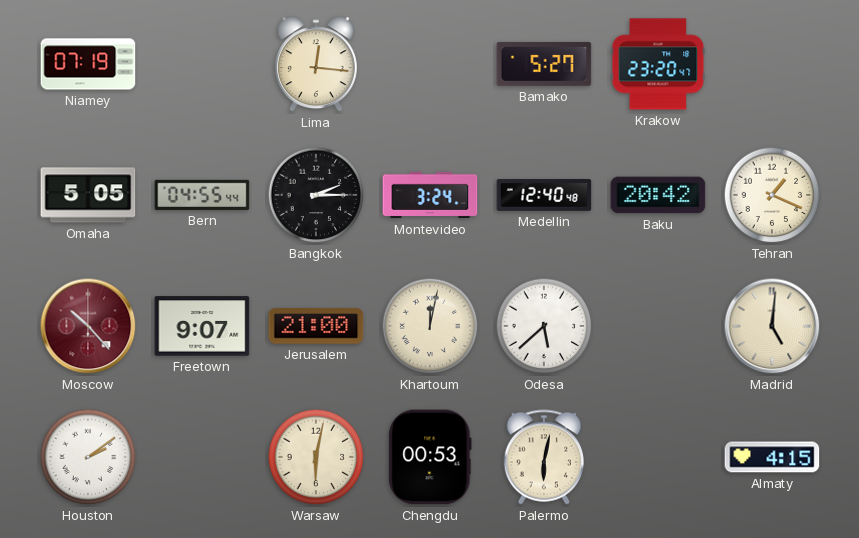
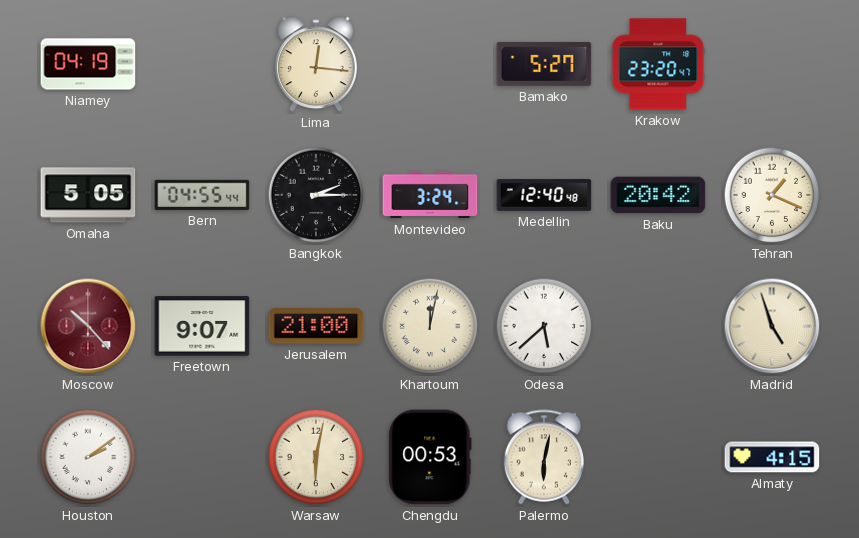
Niamey: 07:19 -> 04:19 (88, 64)
Madrid: 5:01 -> 4:57 (772, 326)
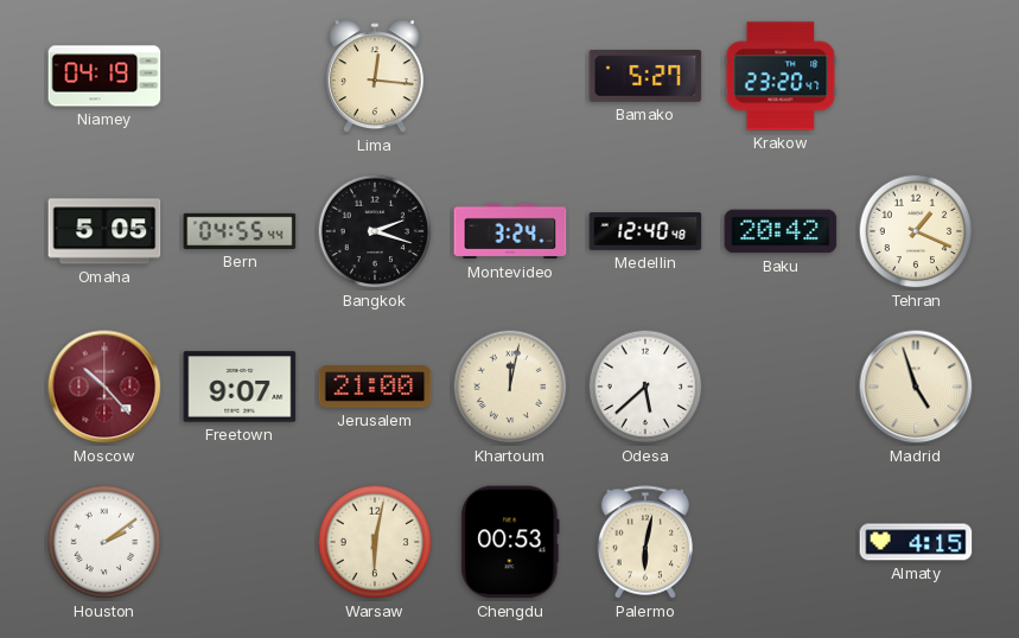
Bangkok: 2:15 -> 2:18 (375, 231)
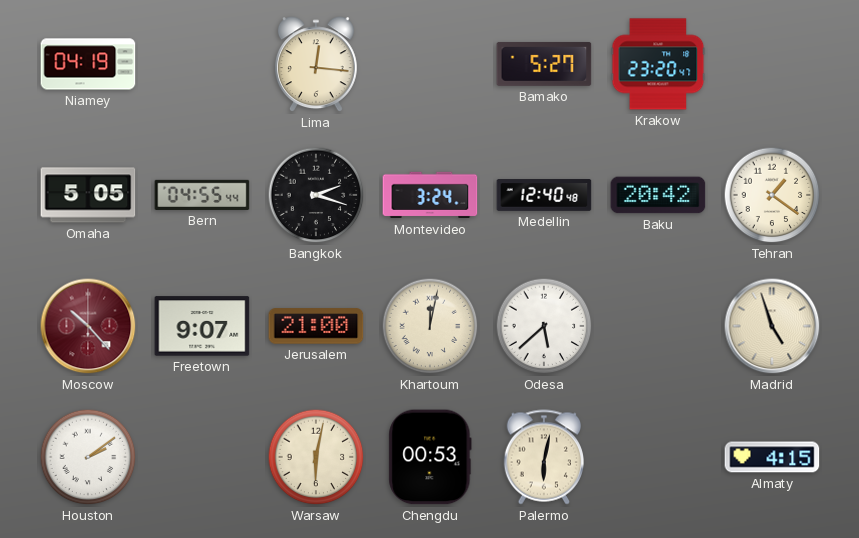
Tehran: 1:19 -> 1:21 (772, 195)
